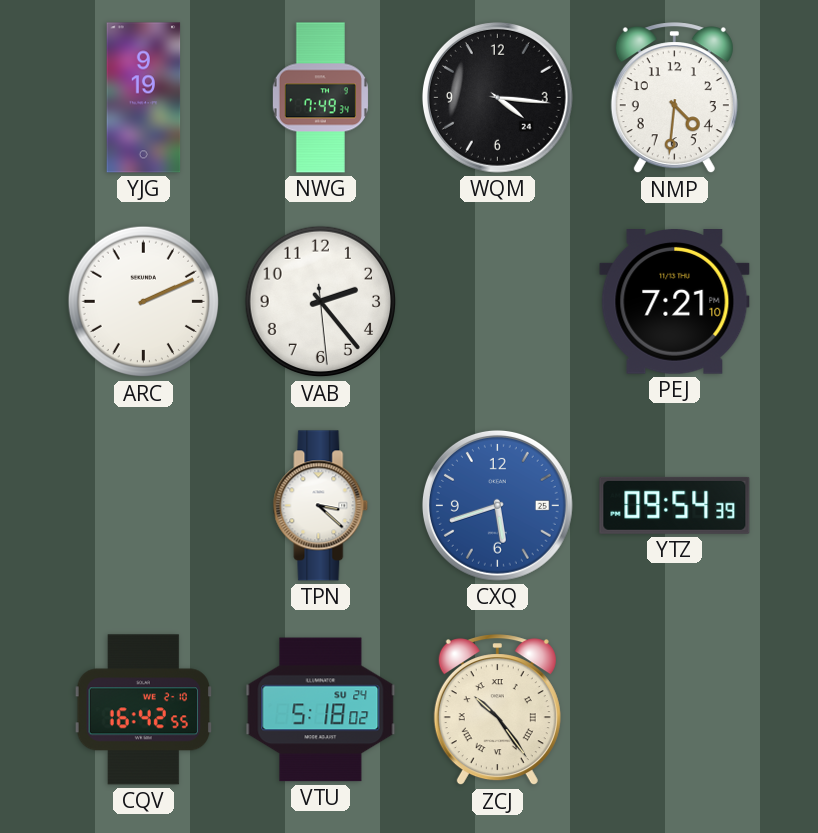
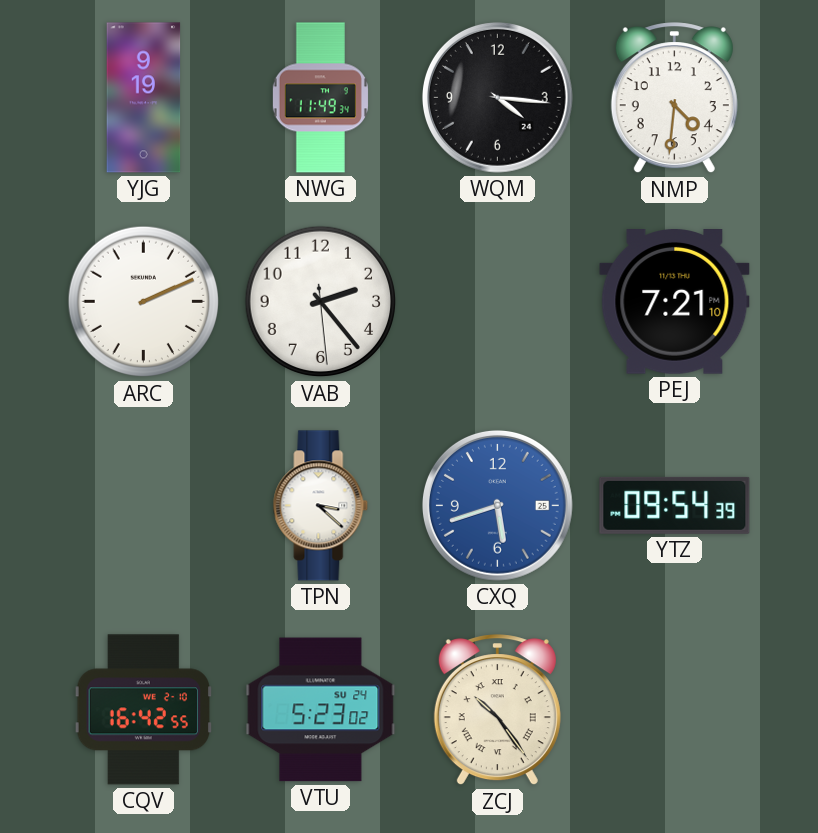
NWG: 7:49 -> 11:49 (320, 98)
VTU: 5:18 -> 5:23 (321, 710)
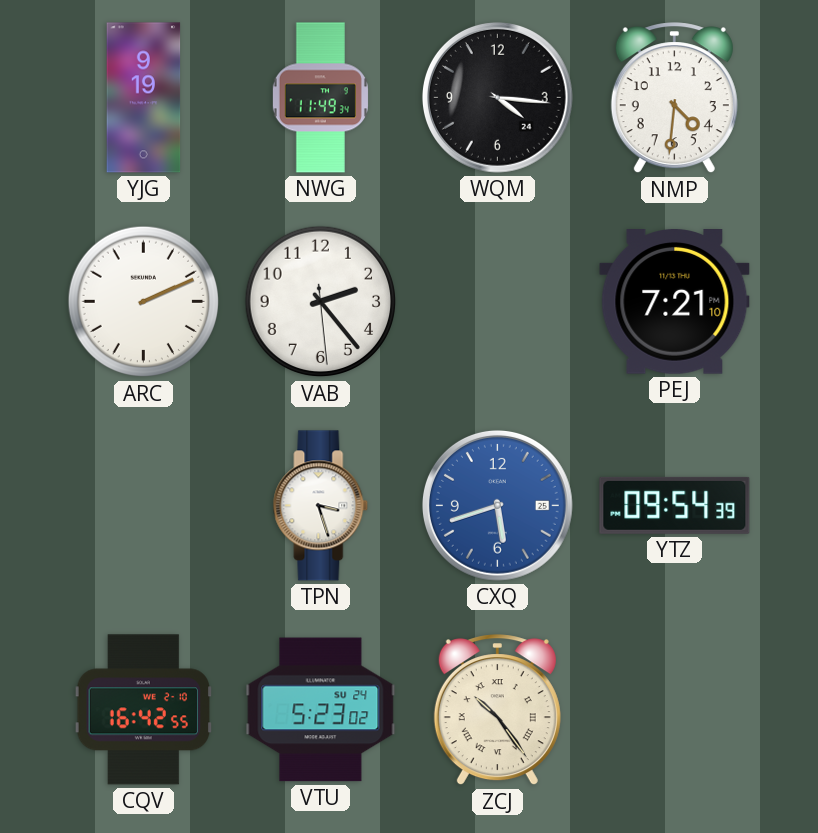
TPN: 3:22 -> 3:27 (321, 506)
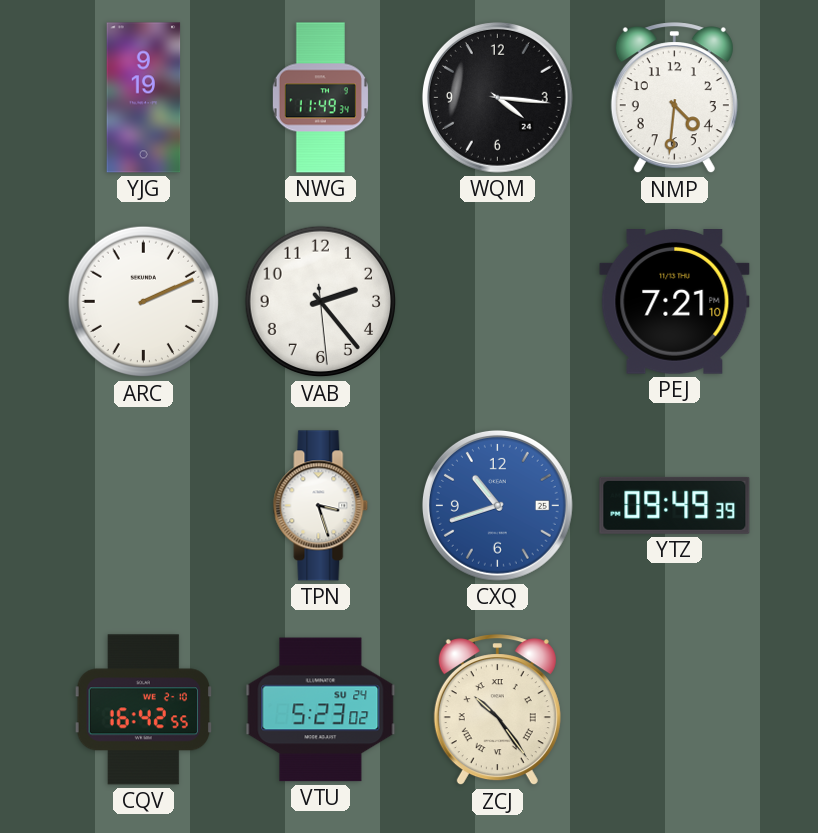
CXQ: 5:42 -> 10:42 (497, 505)
YTZ: 09:54 -> 09:49 (675, 505)
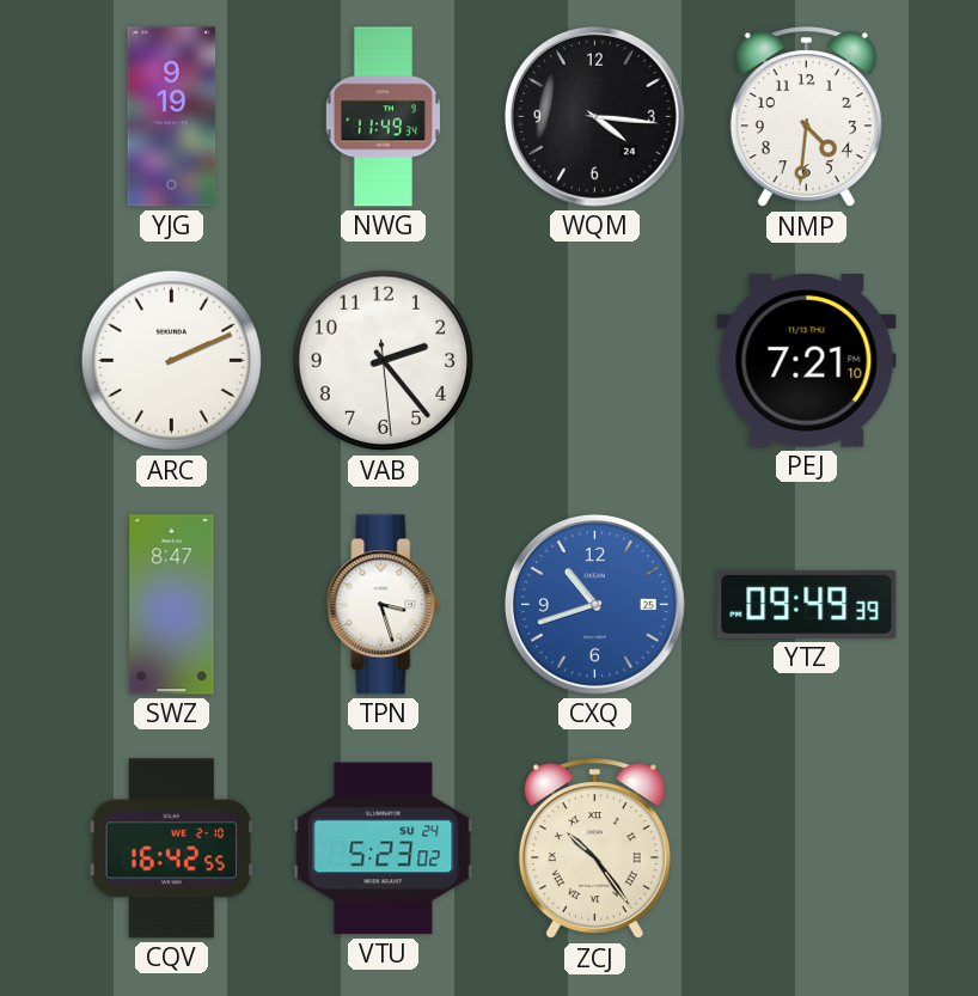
SWZ: none -> 8:47 (172, 605)
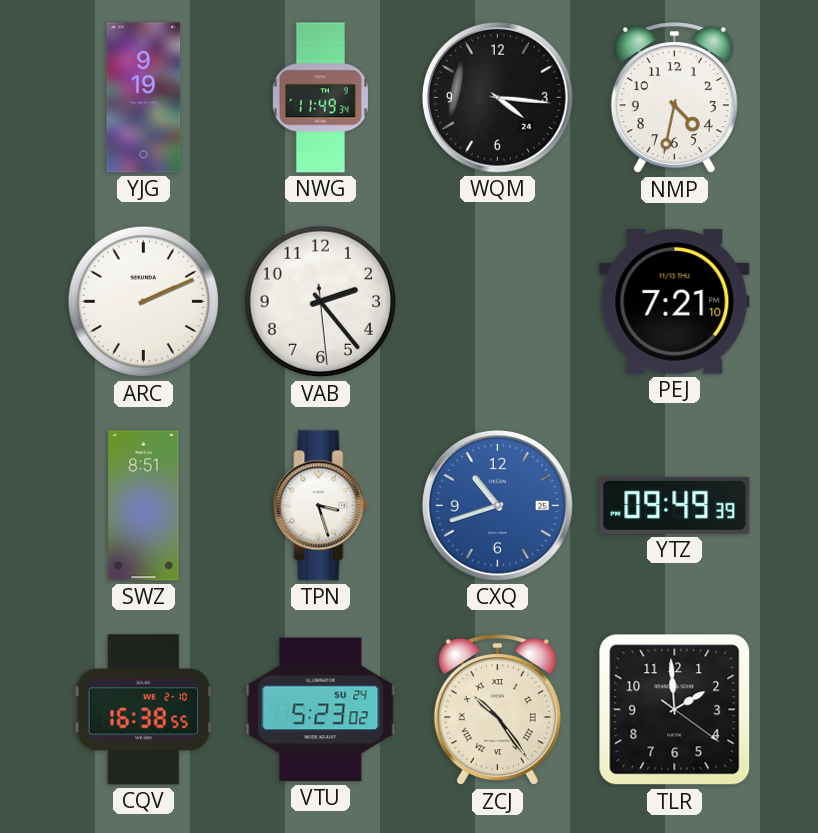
NMP: 4:31 -> 4:32 (674, 98)
SWZ: 8:47 -> 8:51 (144, 506)
CQV: 16:42 -> 16:38 (144, 710)
TLR: none -> 1:59 (675, 710)
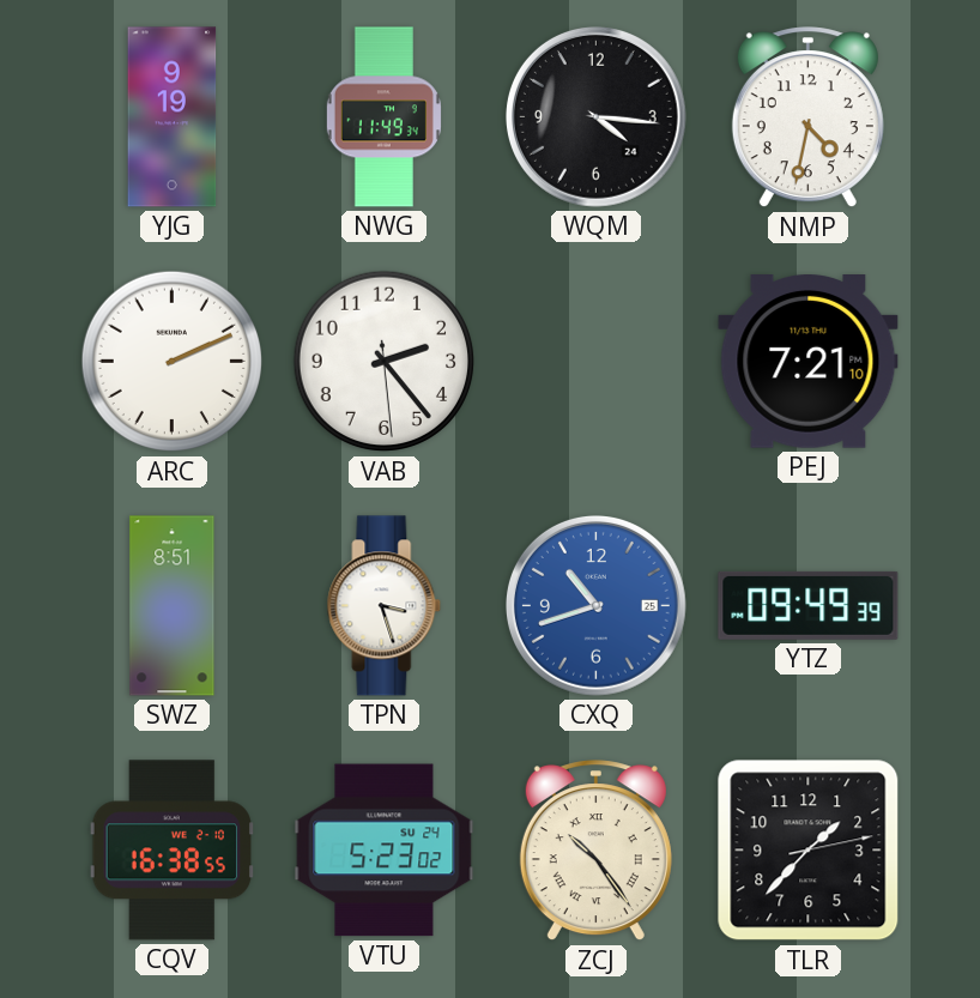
TLR: 1:59 -> 1:37 (809, 851)
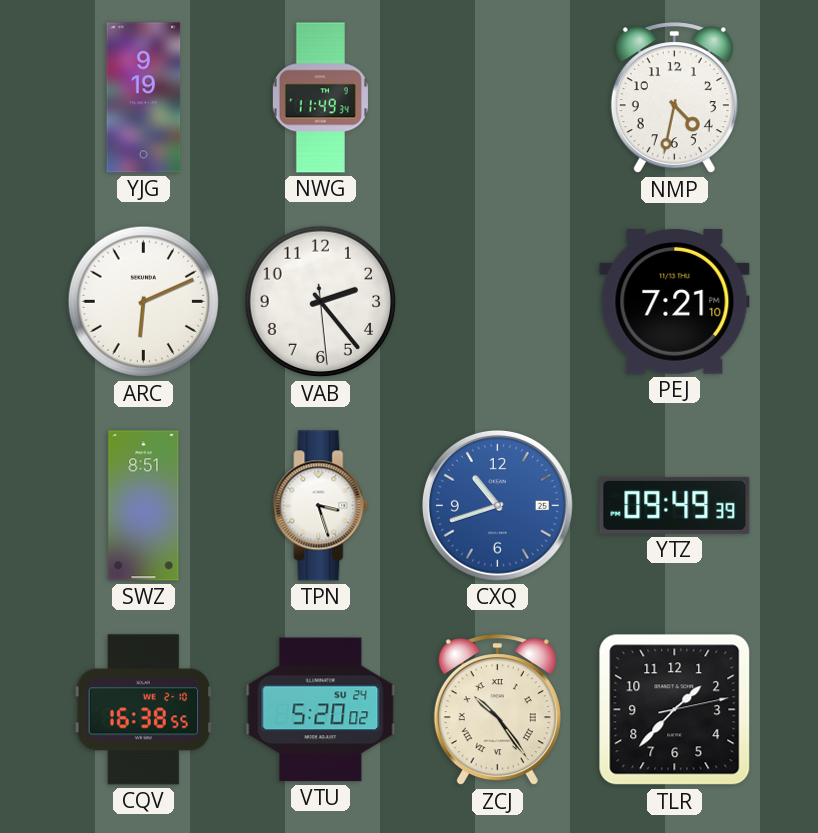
WQM: 4:16 -> none (595, 116)
ARC: 2:11 -> 6:11 (144, 302)
VTU: 5:23 -> 5:20 (321, 710)
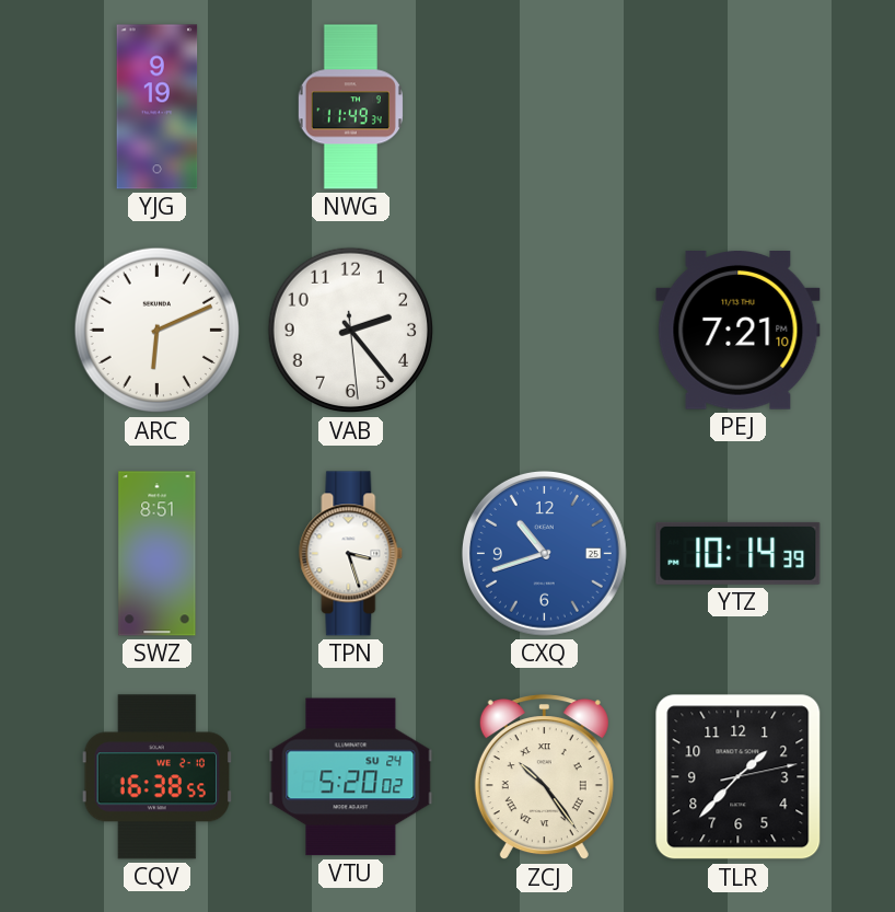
NMP: 4:32 -> none (674, 98)
YTZ: 09:49 -> 10:14 (739, 553)
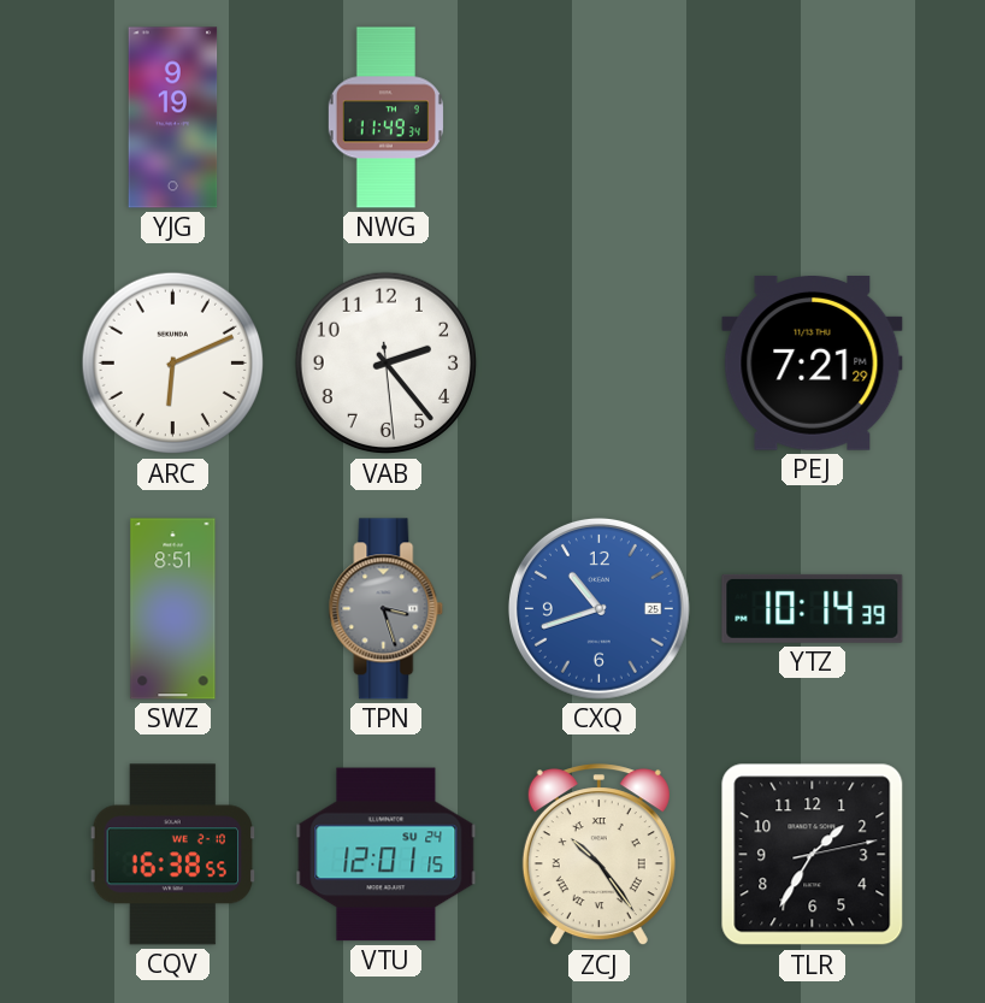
PEJ: 7:21:10 -> 7:21:29 (813, 364)
TPN dial: white -> grey (387, 609)
VTU: 5:20 -> 12:01 (387, 855)
TLR: 1:37 -> 1:35 (813, 855)
